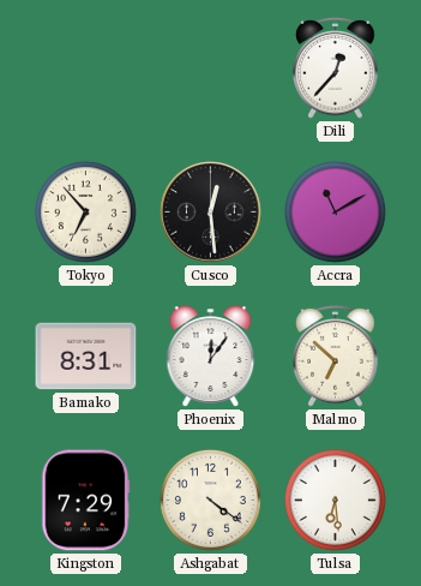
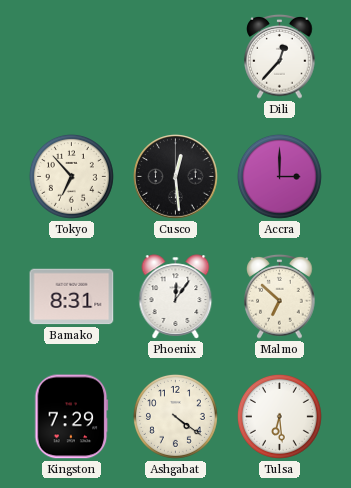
Accra: 11:10 -> 3:00 (279, 176)
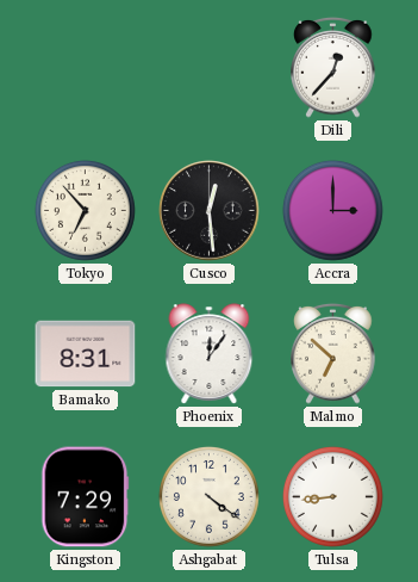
Tulsa: 6:29 -> 8:44 (332, 496)
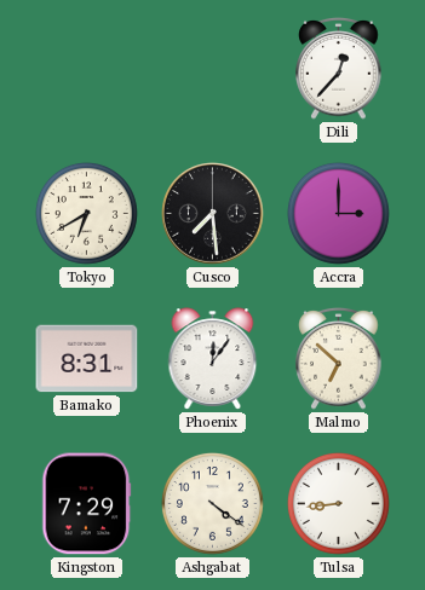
Tokyo: 6:53 -> 6:40 (86, 213)
Cusco: 12:29 -> 7:29 (213, 214)
